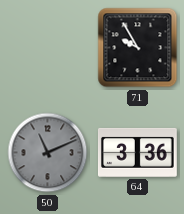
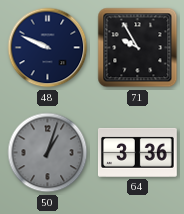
48: none -> 9:49 (48, 48)
50: 11:11 -> 1:03 (48, 153)
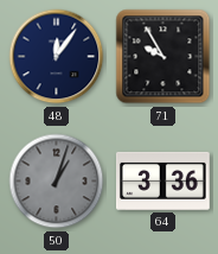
48: 9:49 -> 12:06 (57, 57)
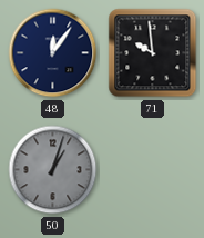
71: 9:55 -> 9:59 (153, 53)
64: 3:36 -> none (163, 180)
